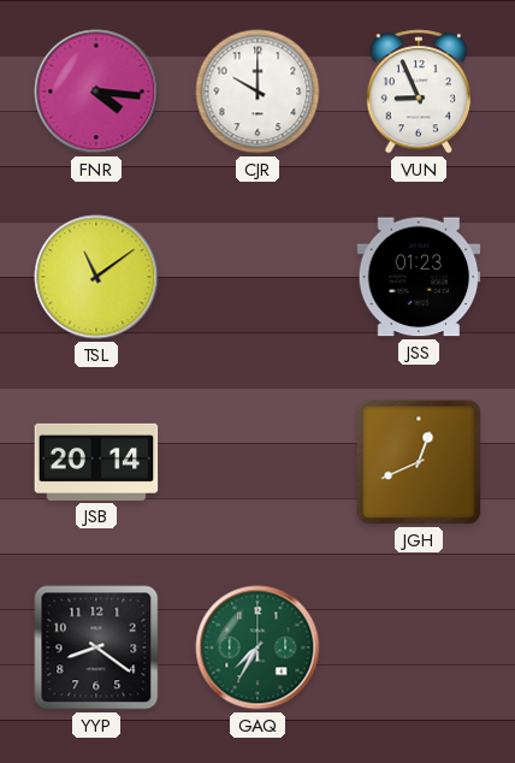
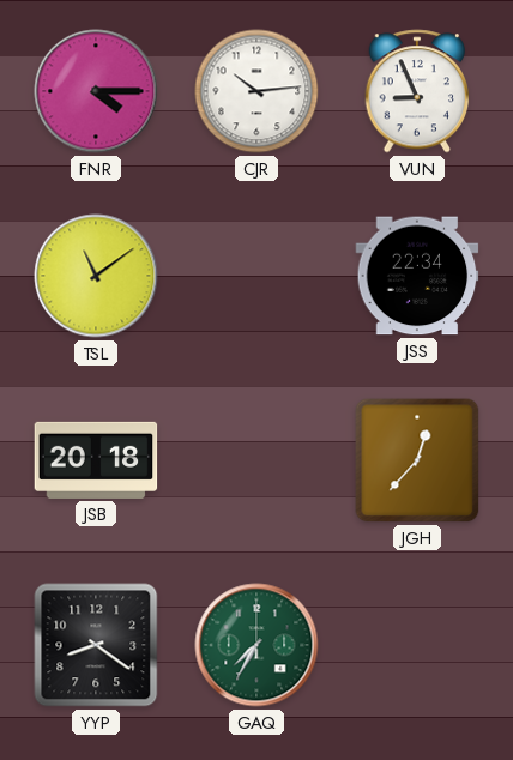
FNR: 4:16 -> 4:15 (96, 91)
CJR: 10:00 -> 10:14 (256, 91)
JSS: 01:23 -> 22:34 (417, 276)
JSB: 20:14 -> 20:18 (96, 460)
JGH: 12:41 -> 12:37 (417, 460)
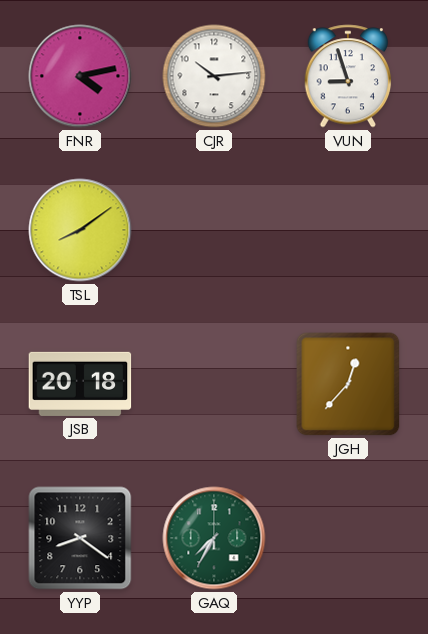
FNR: 4:15 -> 4:13 (80, 76)
VUN: 8:56 -> 8:57 (348, 76)
TSL: 11:09 -> 8:09 (80, 230)
JSS: 22:34 -> none (417, 276)
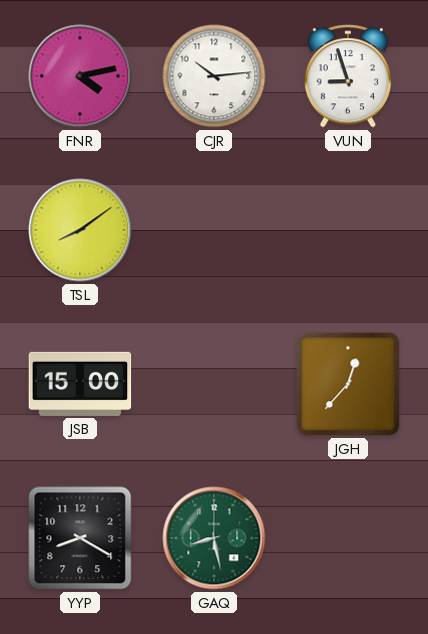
JSB: 20:18 -> 15:00 (80, 384)
YYP: 8:21 -> 8:20 (80, 538)
GAQ: 7:35 -> 8:28 (214, 538)
